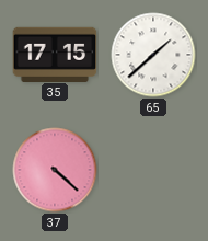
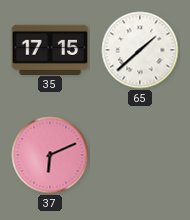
37: 4:22 -> 6:11 (50, 155)
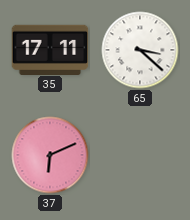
35: 17:15 -> 17:11 (50, 49)
65: 1:38 -> 3:22 (140, 50)
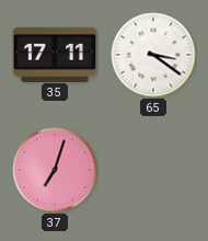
65: 3:22 -> 3:21 (153, 55)
37: 6:11 -> 7:03 (55, 170)
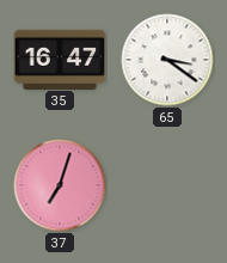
35: 17:11 -> 16:47 (60, 59)
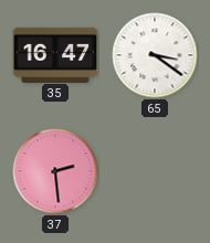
37: 7:03 -> 2:29 (55, 171)
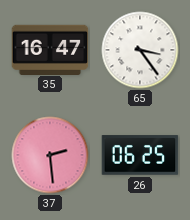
65: 3:21 -> 3:24 (140, 50)
26: none -> 06:25 (140, 155)
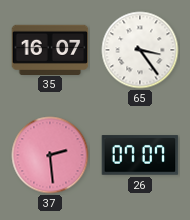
35: 16:47 -> 16:07 (50, 49)
26: 06:25 -> 07:07 (140, 155)
